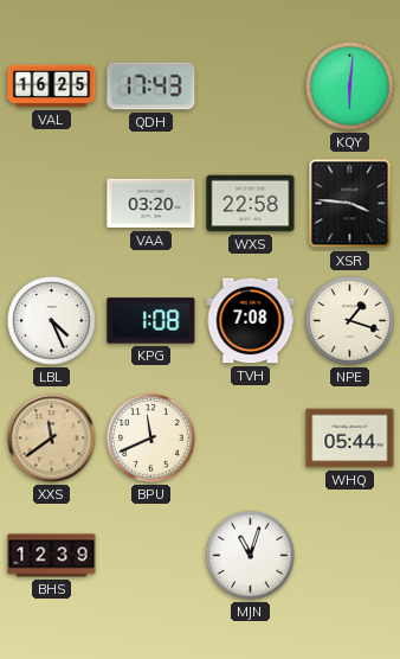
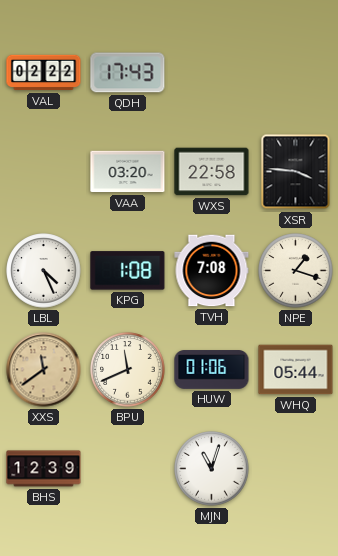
VAL: 16:25 -> 02:22 (44, 73)
KQY: 6:01 -> none (350, 87)
HUW: none -> 01:06 (212, 370)
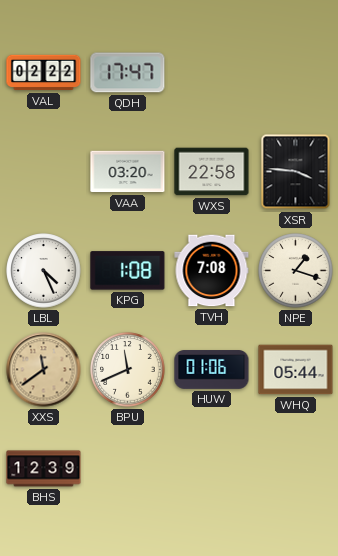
QDH: 17:43 -> 17:47 (128, 73)
MJN: 11:03 -> none (212, 469)
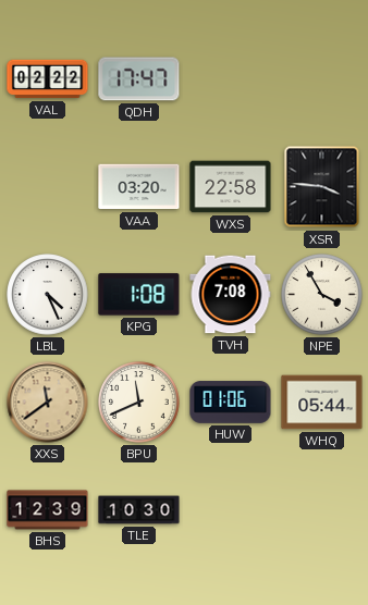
NPE: 1:18 -> 3:55 (322, 295)
TLE: none -> 10:30 (139, 510)
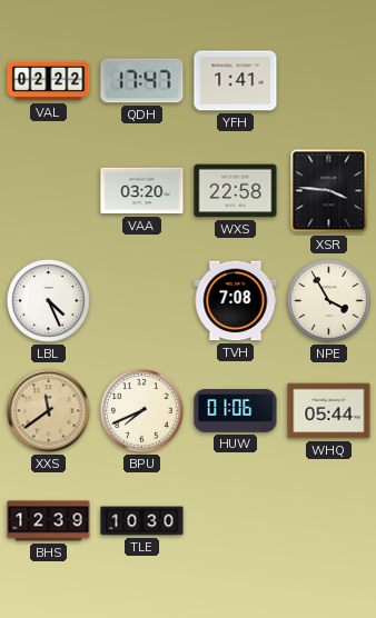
YFH: none -> 1:41 (236, 81)
KPG: 1:08 -> none (139, 295)
BPU: 11:41 -> 7:41 (142, 411)
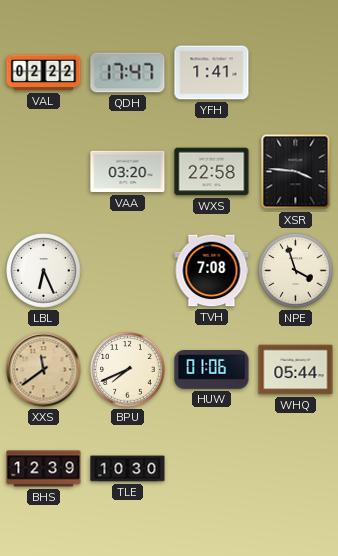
LBL: 4:26 -> 6:26 (44, 271)
NPE: 3:55 -> 3:57 (296, 271)
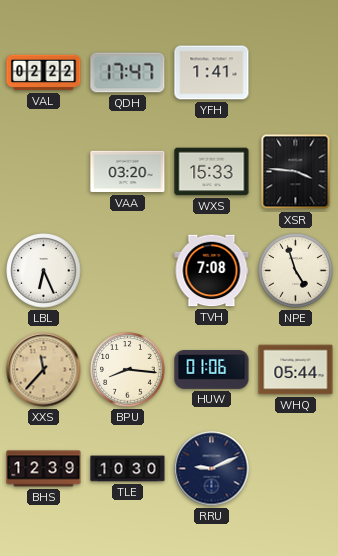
WXS: 22:58 -> 15:33 (212, 172)
NPE: 3:57 -> 4:57 (296, 271)
XXS: 11:39 -> 11:37 (44, 370)
BPU: 7:41 -> 8:16 (128, 370)
RRU: none -> 9:11 (212, 469)
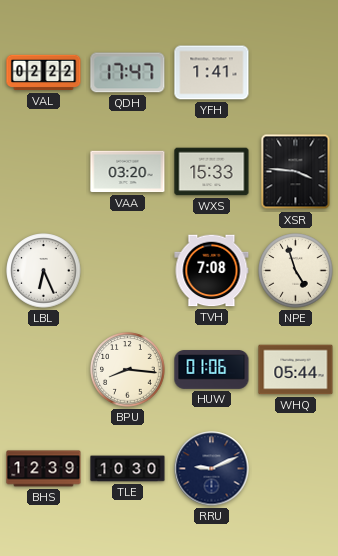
XXS: 11:37 -> none (44, 370)
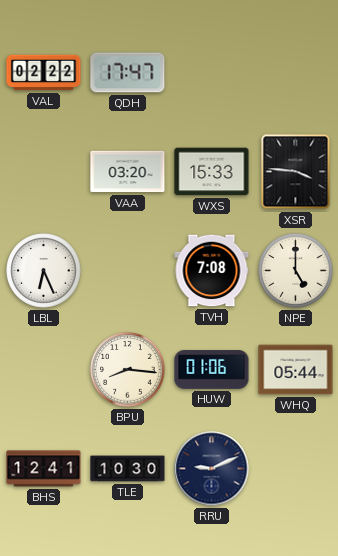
YFH: 1:41 -> none (212, 73)
NPE: 4:57 -> 5:00 (296, 271)
BHS: 12:39 -> 12:41 (44, 469)
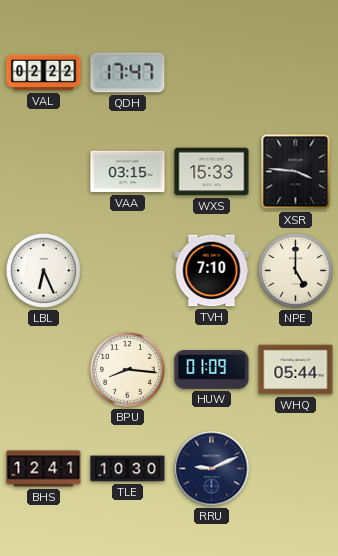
VAA: 03:20 -> 03:15 (128, 172)
TVH: 7:08 -> 7:10 (212, 271)
HUW: 01:06 -> 01:09 (212, 370)
